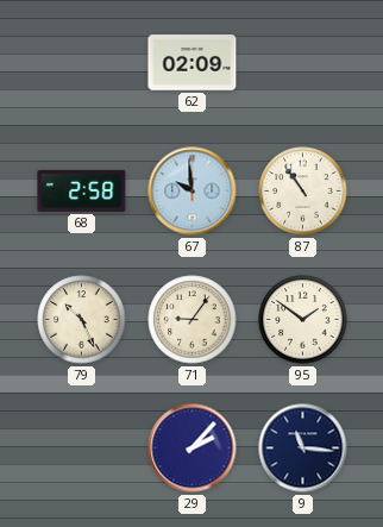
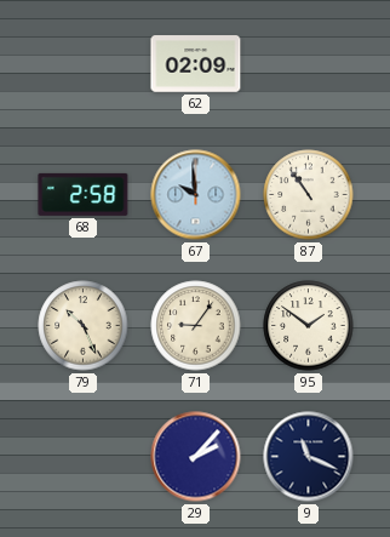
9: 11:16 -> 11:19 (309, 457)
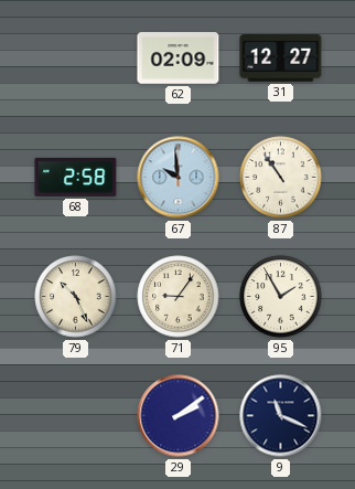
31: none -> 12:27 (281, 59)
95: 1:51 -> 1:55 (281, 297)
29: 2:07 -> 2:09 (179, 416)
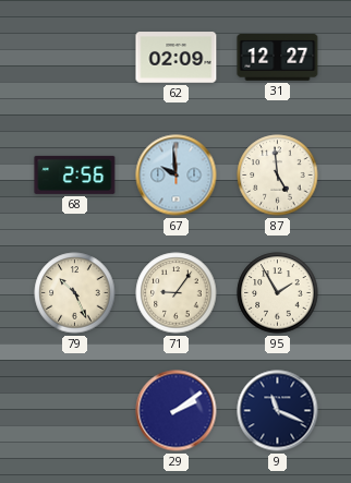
68: 2:58 -> 2:56 (75, 174)
87: 10:54 -> 4:59 (278, 176)
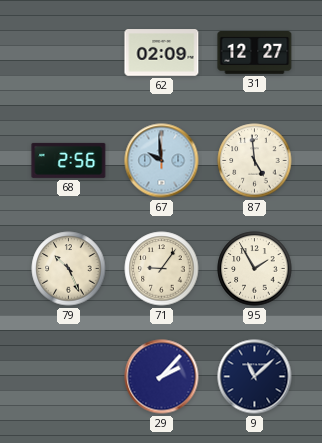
29: 2:09 -> 2:07 (162, 377)
9: 11:19 -> 11:08 (255, 377)
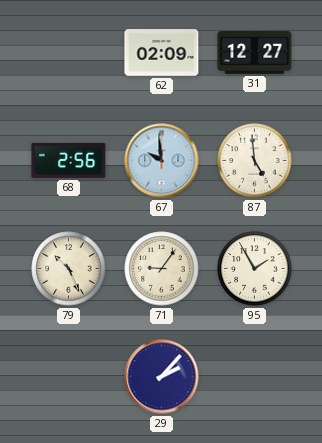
9: 11:08 -> none (255, 377)
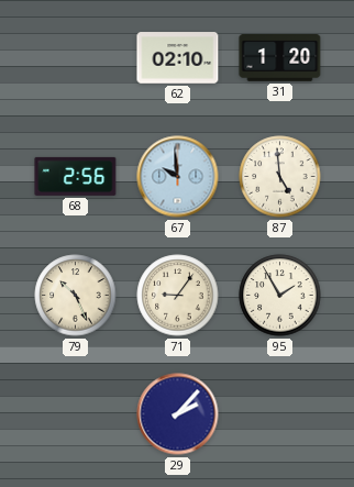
62: 02:09 -> 02:10 (178, 58)
31: 12:27 -> 1:20 (280, 58)
